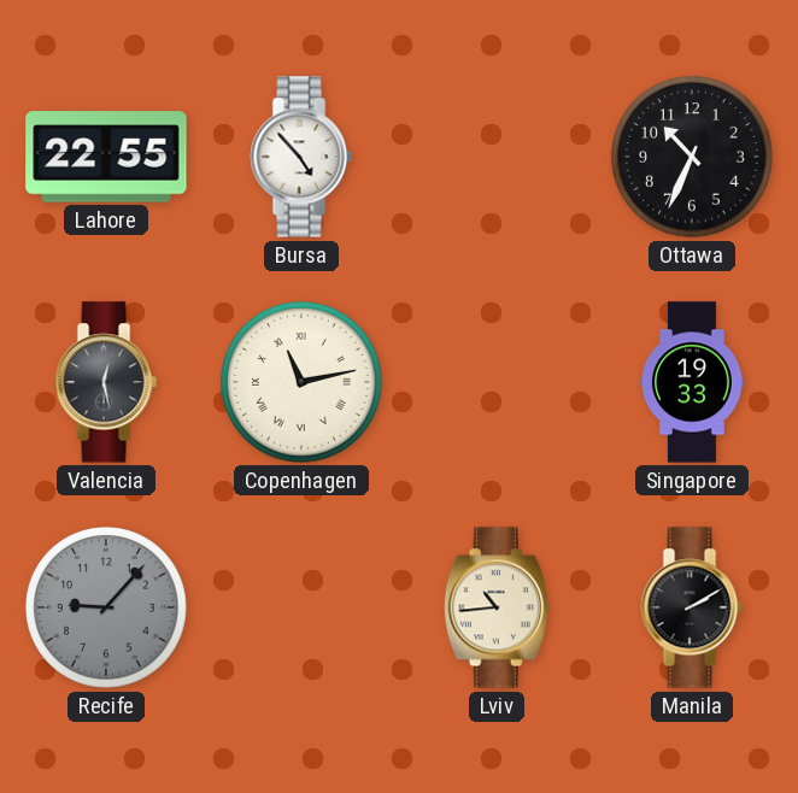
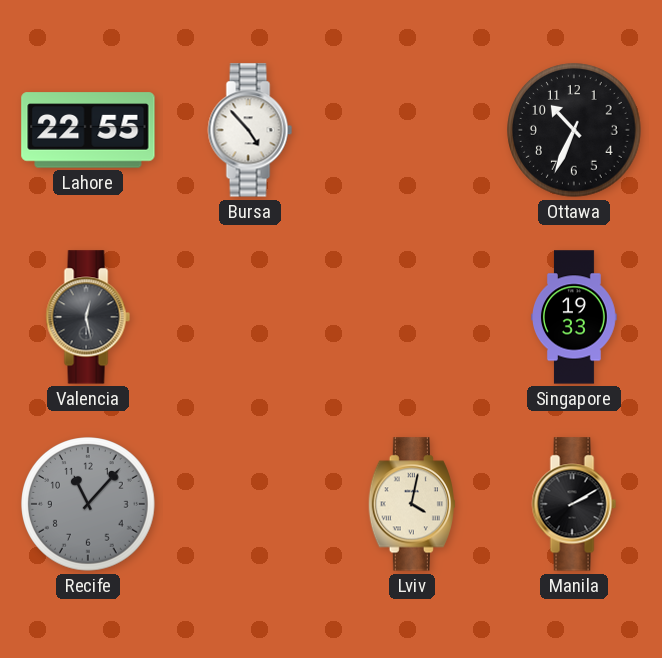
Copenhagen: 11:13 -> none (301, 382)
Recife: 9:07 -> 11:07 (88, 504)
Lviv: 10:44 -> 4:02 (412, 504)
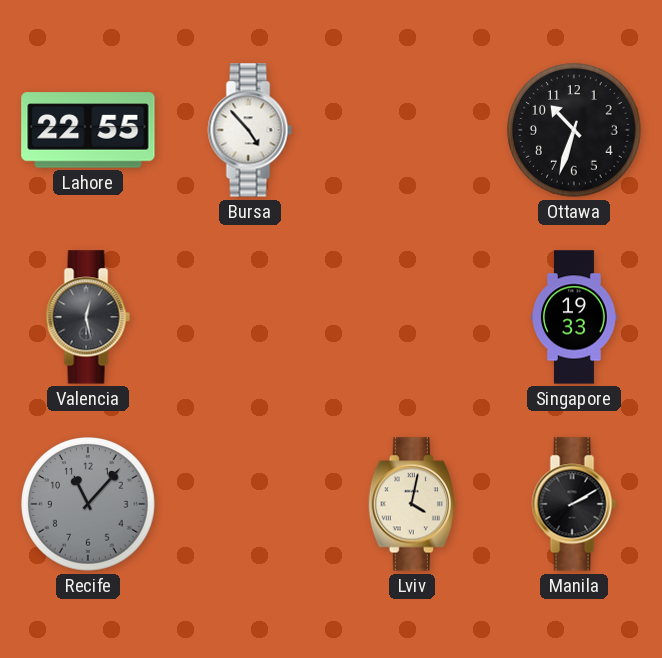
Ottawa: 10:34 -> 10:33 (574, 130)
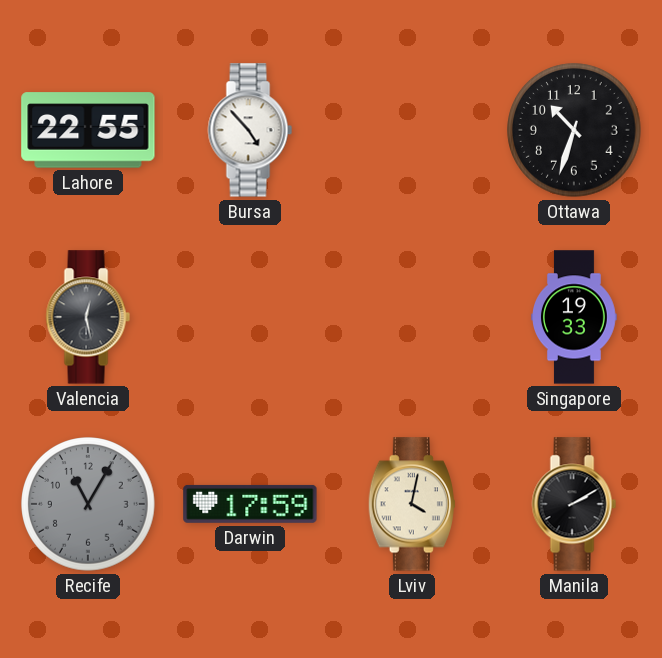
Recife: 11:07 -> 11:05 (88, 504)
Darwin: none -> 17:59 (250, 504)
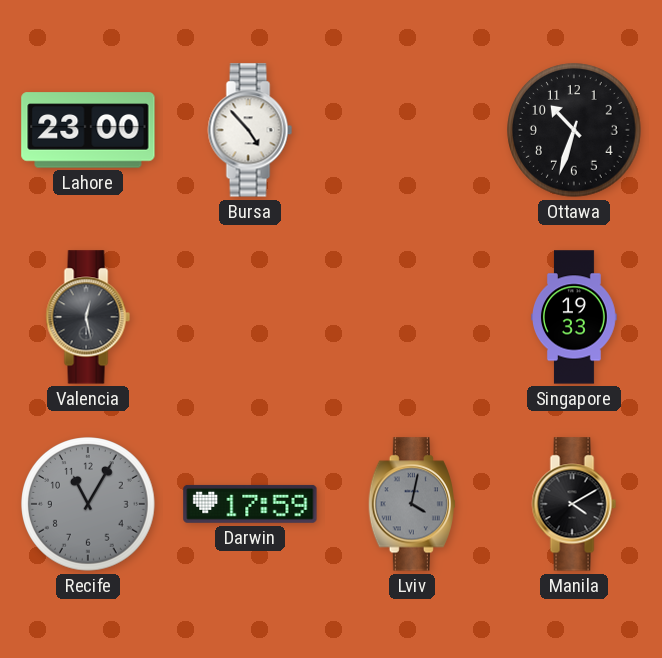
Lahore: 22:55 -> 23:00 (88, 130)
Lviv dial: cream -> grey (412, 504)
Manila: 2:10 -> 4:10 (574, 504)
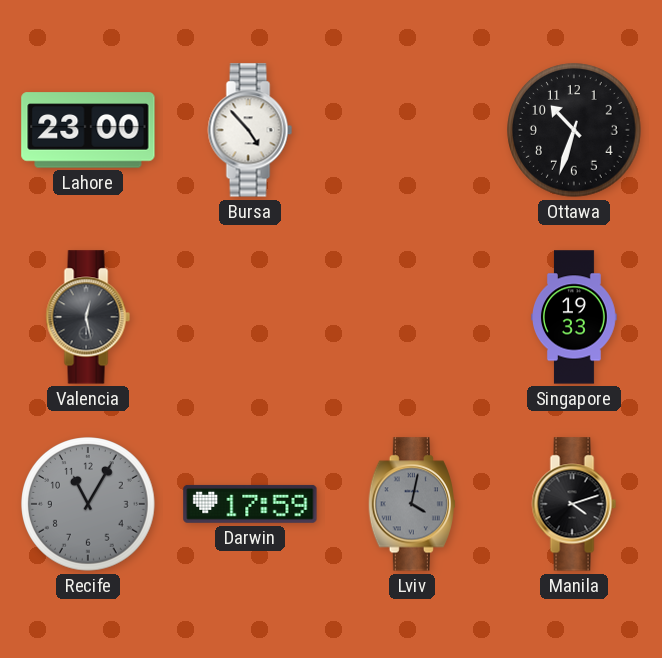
Manila: 4:10 -> 4:12 (574, 504)
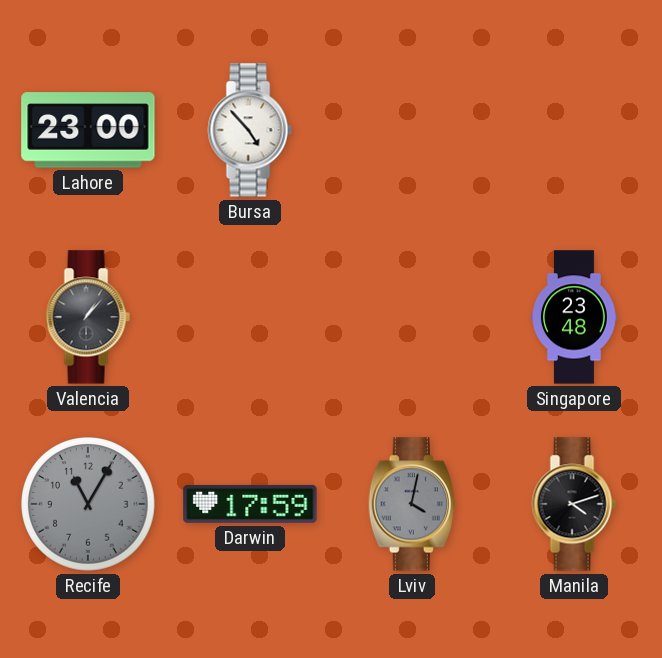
Ottawa: 10:33 -> none (574, 130)
Valencia: 12:28 -> 1:07 (88, 317)
Singapore: 19:33 -> 23:48 (575, 317)
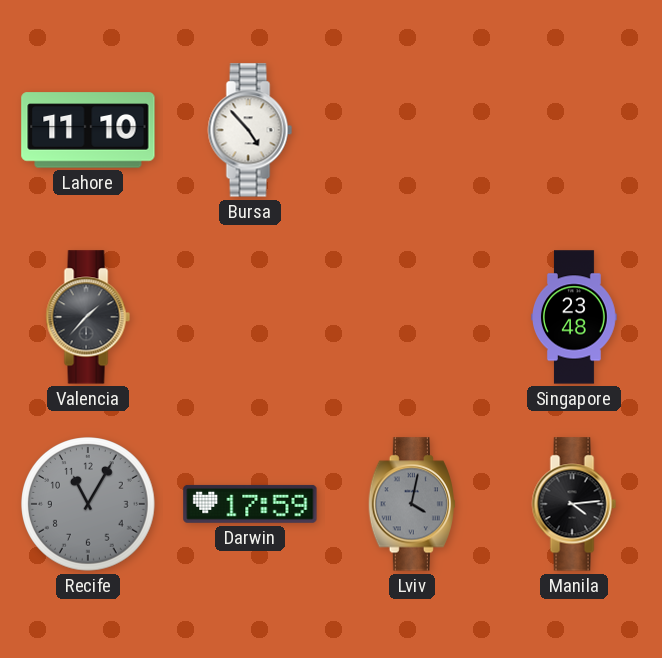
Lahore: 23:00 -> 11:10 (88, 130)
Valencia: 1:07 -> 1:37 (88, 317)
Manila: 4:12 -> 4:14 (574, 504)
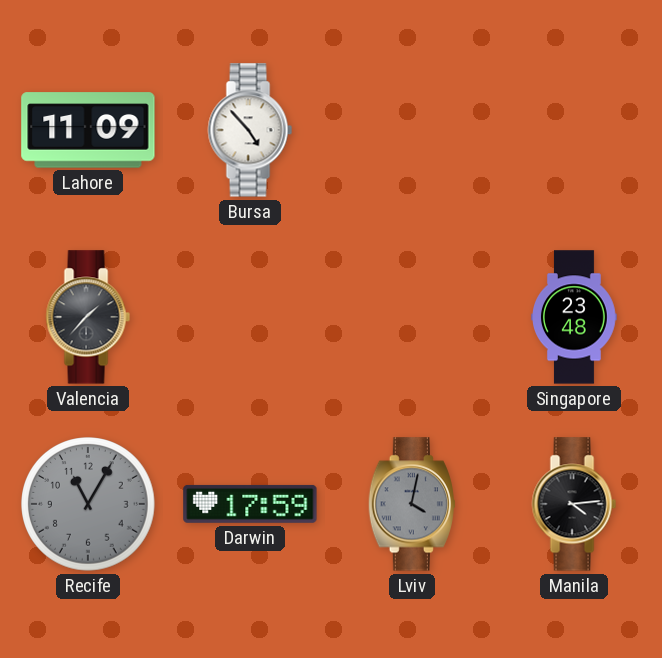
Lahore: 11:10 -> 11:09 (88, 130)
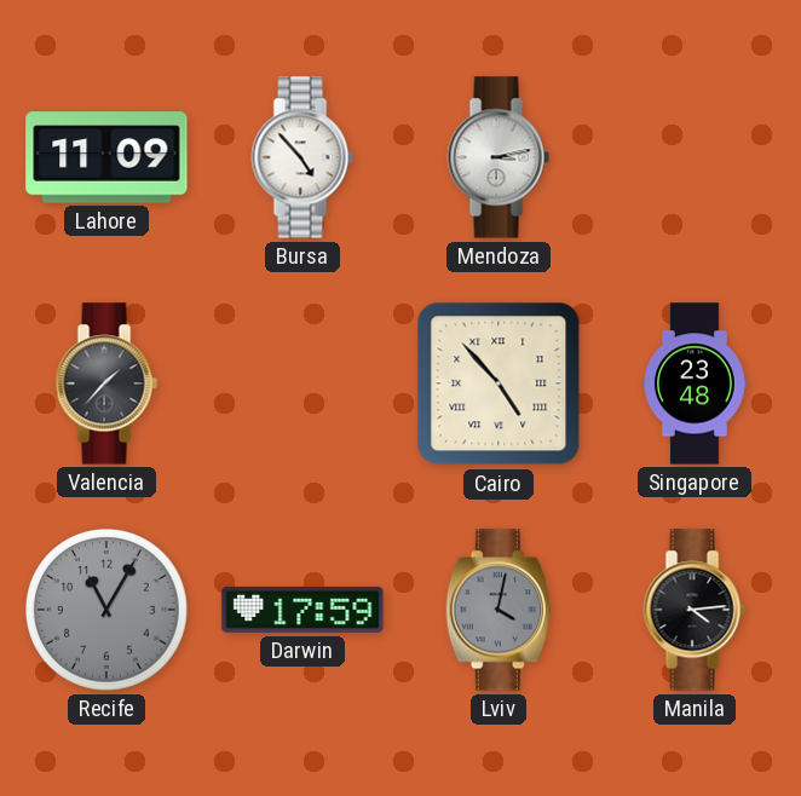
Mendoza: none -> 3:13 (499, 157)
Cairo: none -> 4:53 (499, 383)
